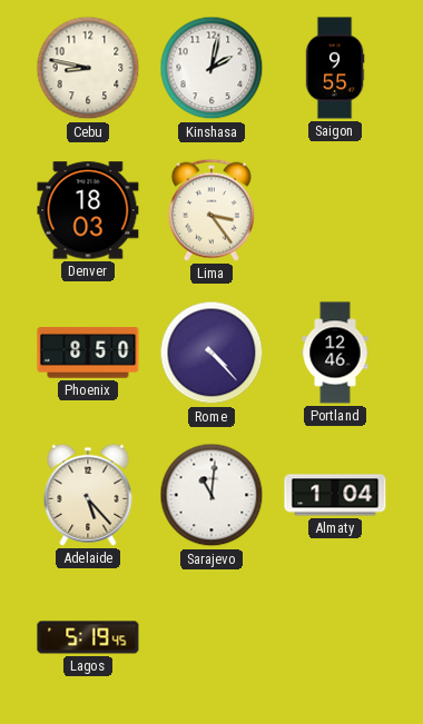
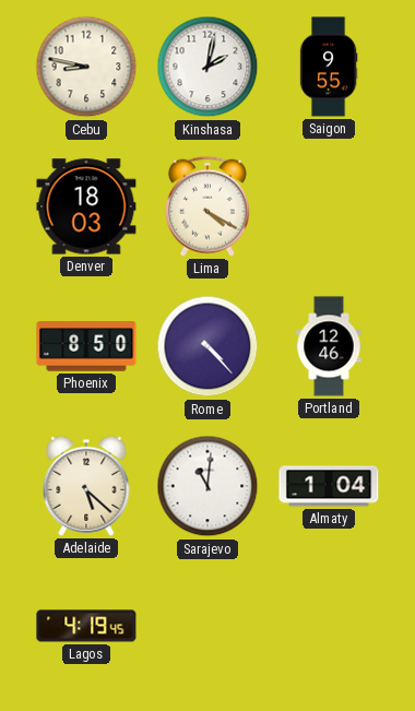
Lima: 3:24 -> 4:20 (207, 206)
Adelaide: 5:23 -> 5:22 (86, 486)
Lagos: 5:19 -> 4:19 (86, 626)
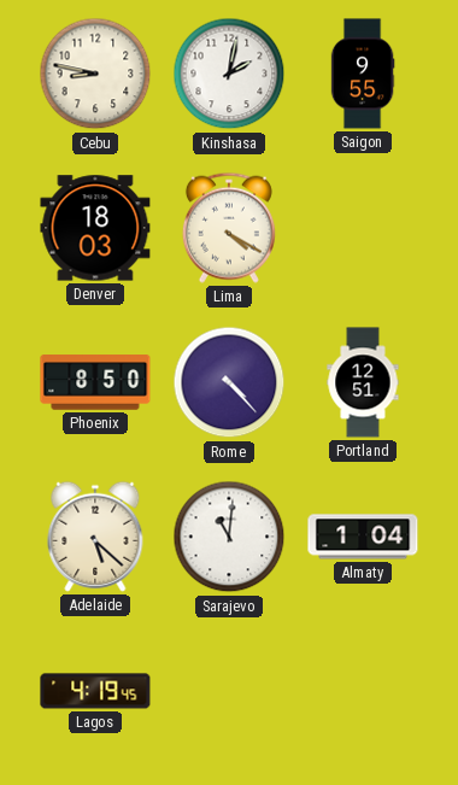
Portland: 12:46 -> 12:51 (363, 382)
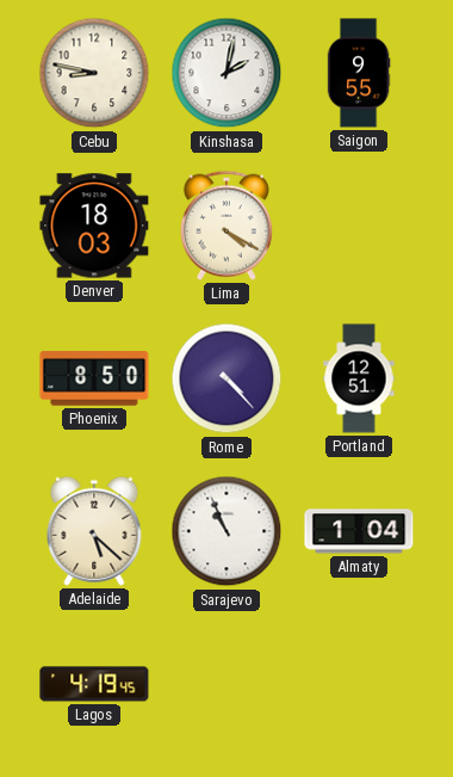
Sarajevo: 11:01 -> 10:56 (226, 531)
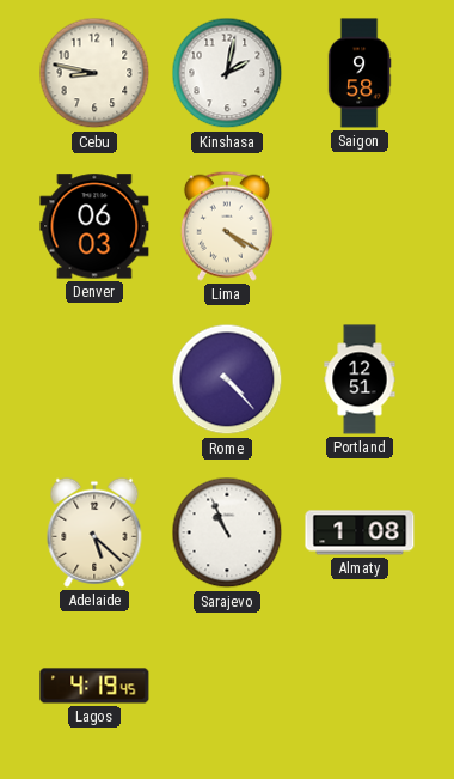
Saigon: 9:55 -> 9:58 (360, 73)
Denver: 18:03 -> 06:03 (94, 226)
Phoenix: 8:50 -> none (94, 378)
Almaty: 1:04 -> 1:08 (360, 532)
